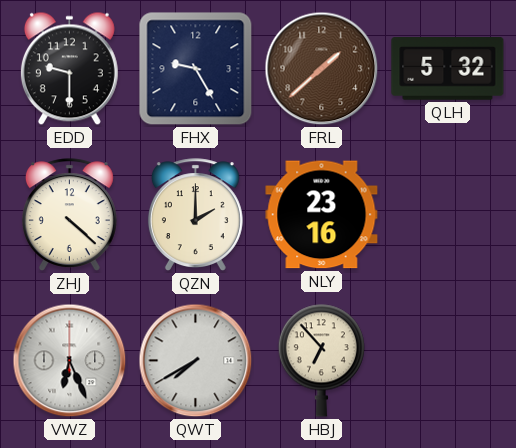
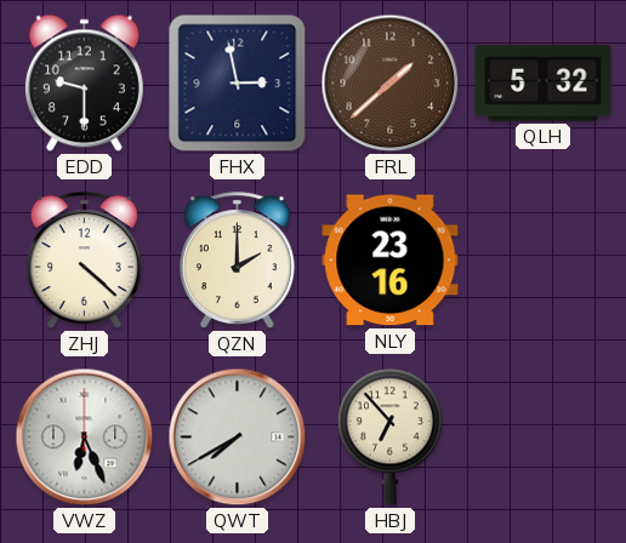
FHX: 9:25 -> 2:58 (238, 84)
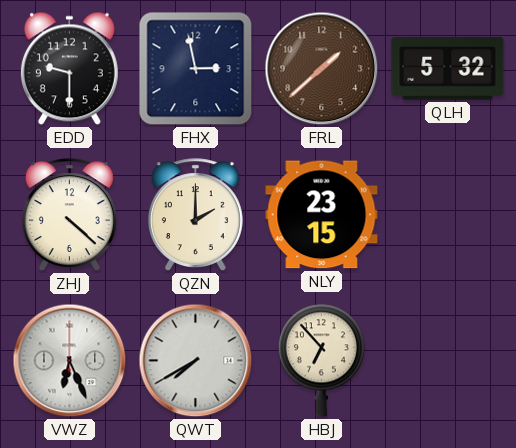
NLY: 23:16 -> 23:15 (322, 215)
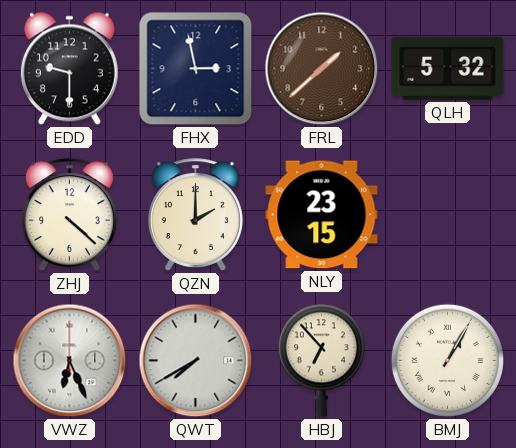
BMJ: none -> 1:05 (447, 360)
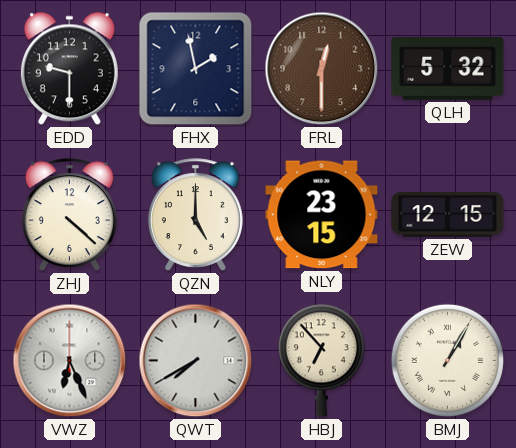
FHX: 2:58 -> 1:58 (196, 69)
FRL: 1:38 -> 12:30 (322, 69)
QZN: 2:00 -> 5:00 (195, 215)
ZEW: none -> 12:15 (448, 215)
